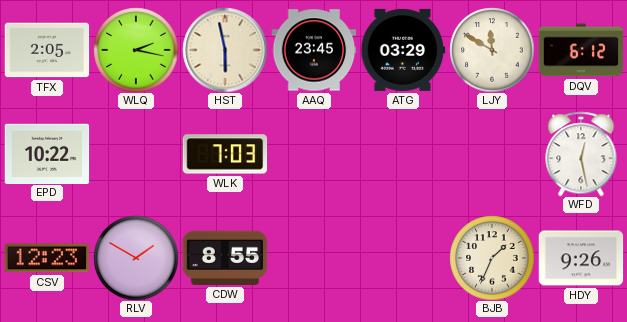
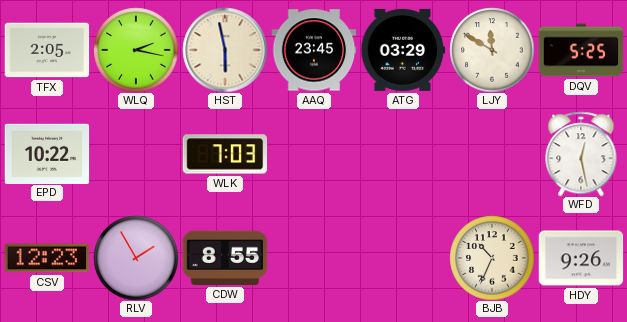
DQV: 6:12 -> 5:25 (581, 50)
RLV: 1:50 -> 1:55 (136, 258)
BJB: 1:34 -> 10:34 (492, 258)
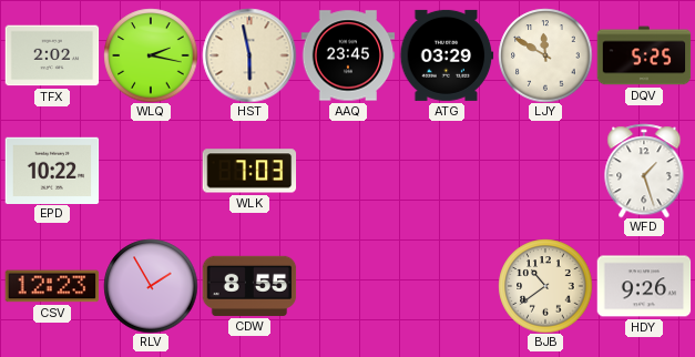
TFX: 2:05 -> 2:02 (52, 55)
WFD: 12:28 -> 1:27 (644, 171)
BJB: 10:34 -> 10:39 (545, 286)
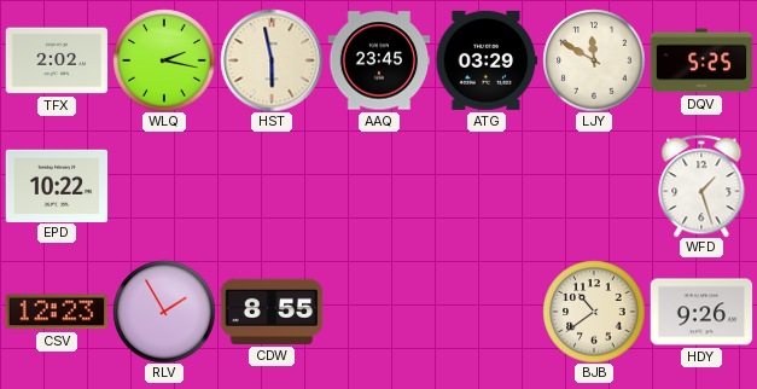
WLK: 7:03 -> none (249, 171)
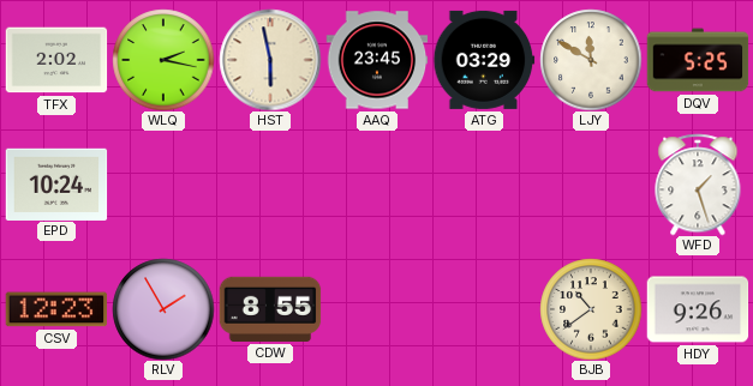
EPD: 10:22 -> 10:24 (56, 183)
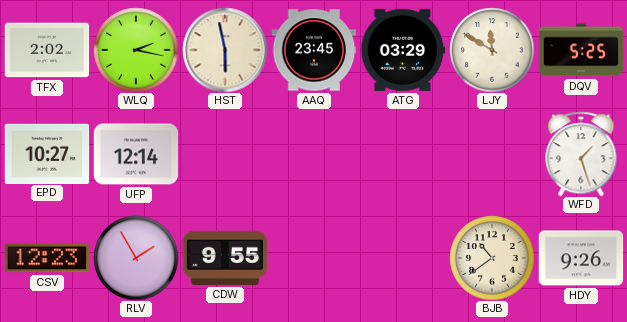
EPD: 10:24 -> 10:27 (47, 153)
UFP: none -> 12:14 (136, 154)
CDW: 8:55 -> 9:55 (225, 258)
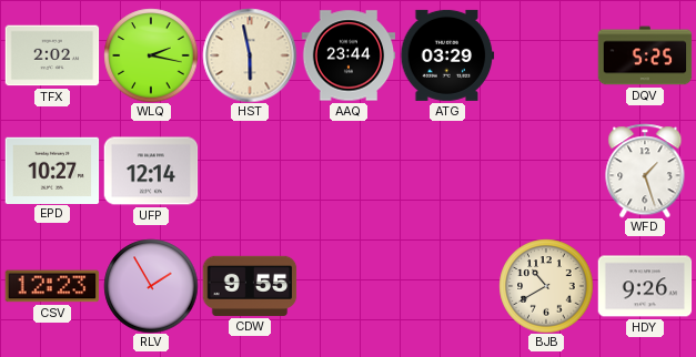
AAQ: 23:45 -> 23:44 (349, 55)
LJY: 11:50 -> none (492, 50)
BJB: 10:39 -> 10:40 (546, 286)
